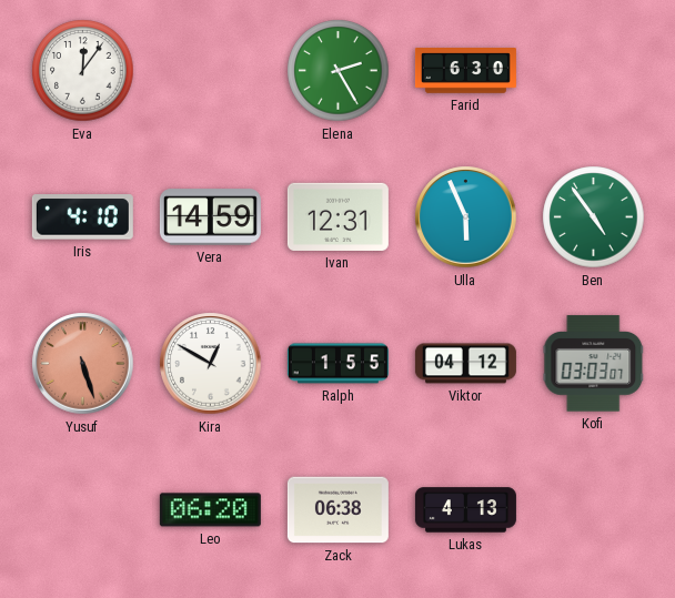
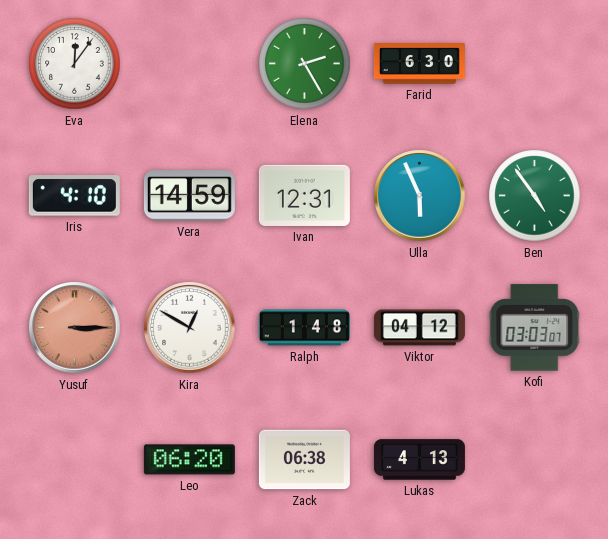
Yusuf: 5:27 -> 3:15 (75, 328)
Ralph: 1:55 -> 1:48 (304, 328)
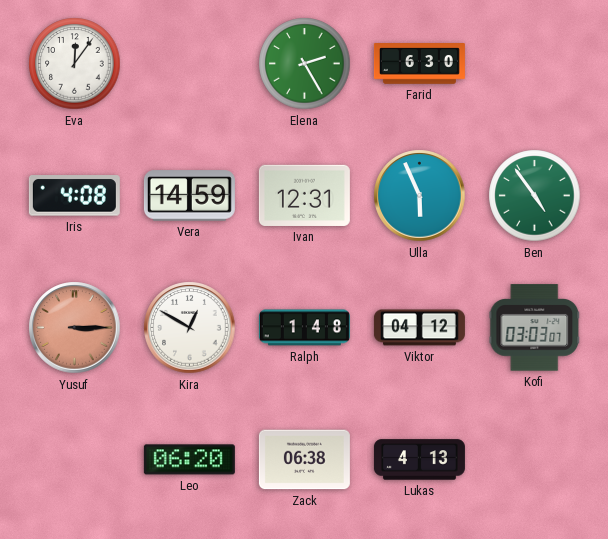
Iris: 4:10 -> 4:08 (74, 196)
